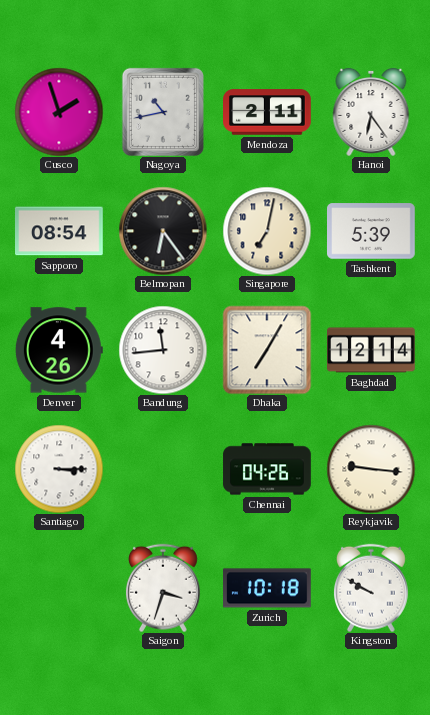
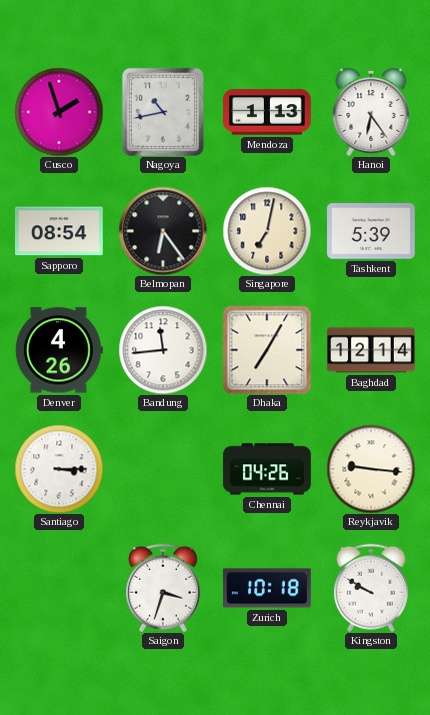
Mendoza: 2:11 -> 1:13 (268, 112)
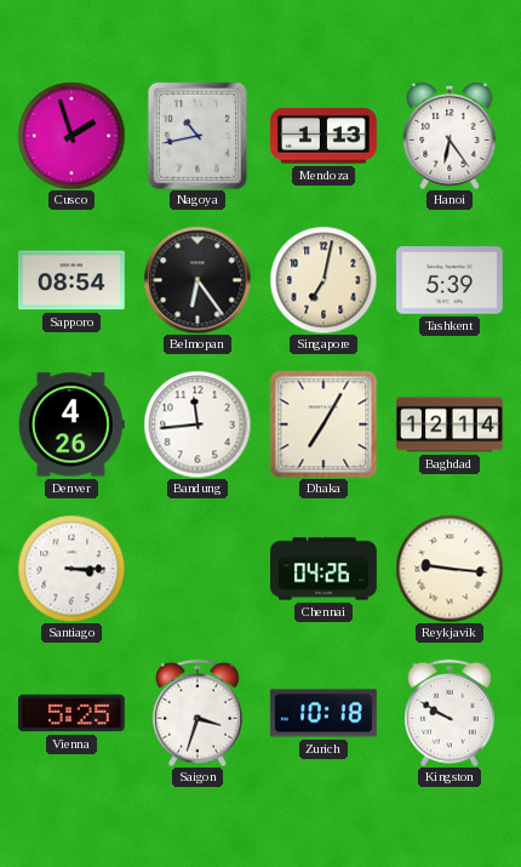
Vienna: none -> 5:25 (73, 713)
